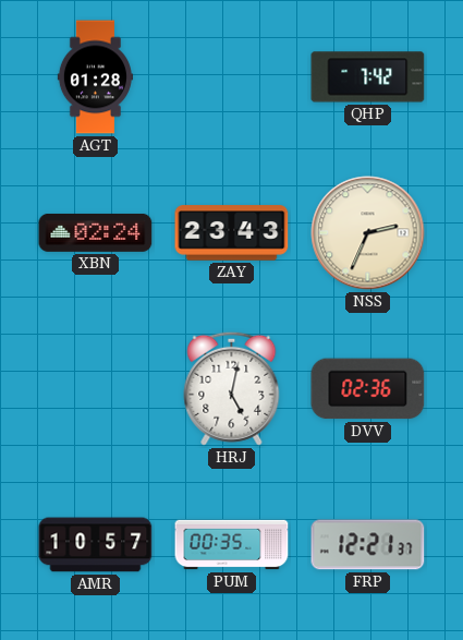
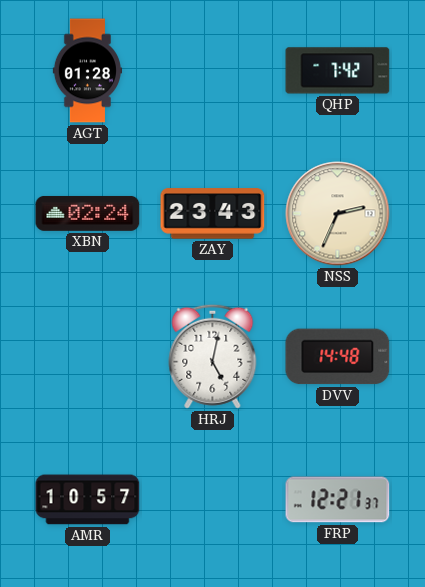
DVV: 02:36 -> 14:48 (338, 357)
PUM: 00:35 -> none (232, 545)
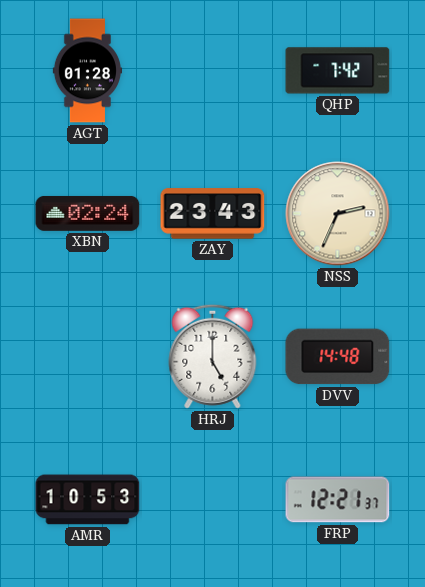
HRJ: 5:02 -> 5:00 (213, 356)
AMR: 10:57 -> 10:53 (88, 500)
